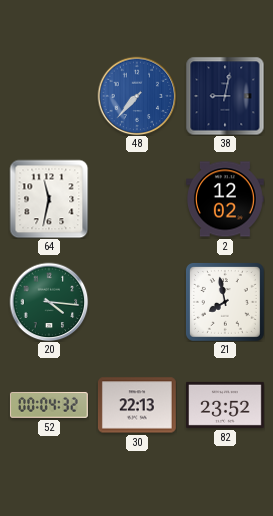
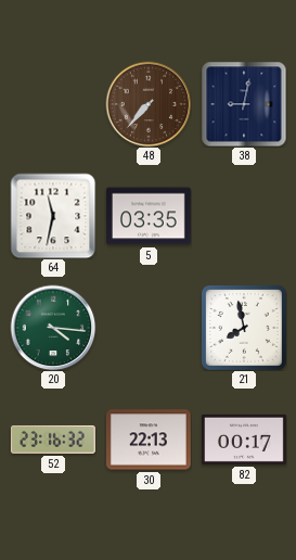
48 dial: blue -> brown (149, 104)
5: none -> 03:35 (150, 216)
2: 12:02 -> none (226, 199)
52: 00:04 -> 23:16 (53, 440)
82: 23:52 -> 00:17 (245, 440)
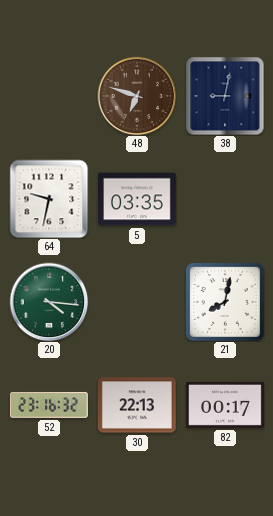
48: 7:37 -> 6:48 (137, 96)
64: 11:32 -> 9:32 (49, 199)
21: 7:58 -> 8:02 (225, 302)
